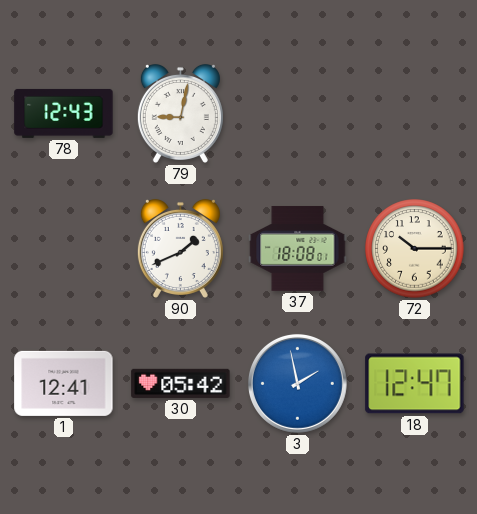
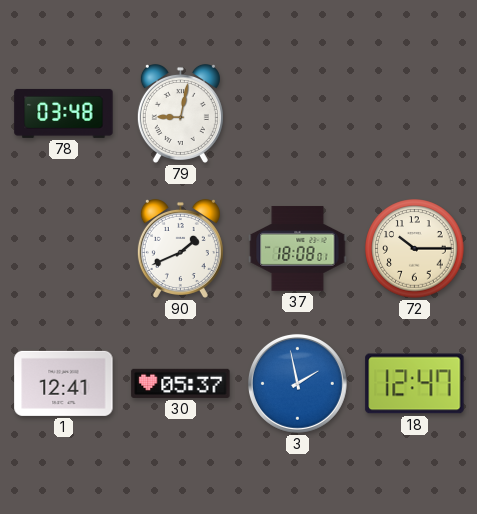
78: 12:43 -> 03:48 (64, 113)
30: 05:42 -> 05:37 (181, 383)
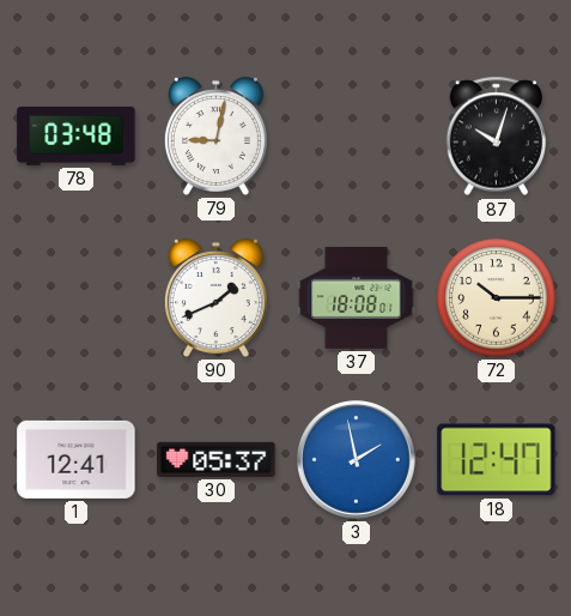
87: none -> 10:03 (497, 137)
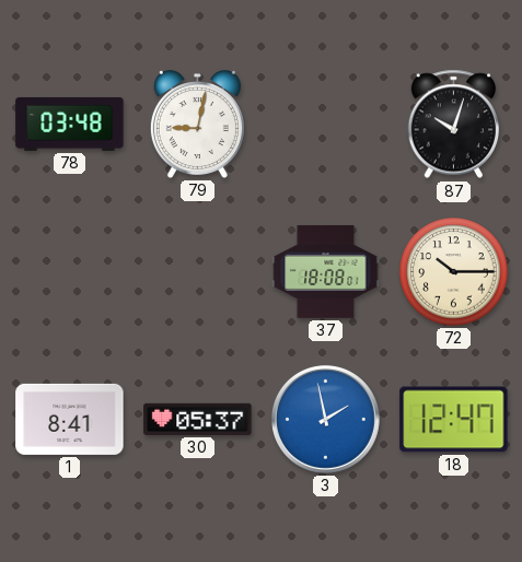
90: 1:41 -> none (215, 297)
1: 12:41 -> 8:41 (70, 419)
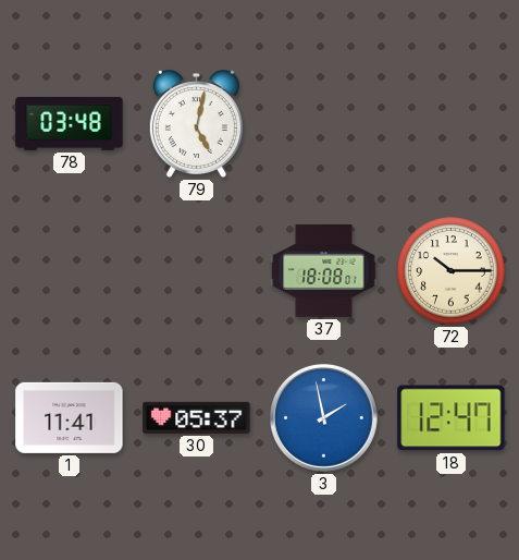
79: 9:02 -> 5:02 (196, 123)
87: 10:03 -> none (454, 125)
1: 8:41 -> 11:41 (70, 417)
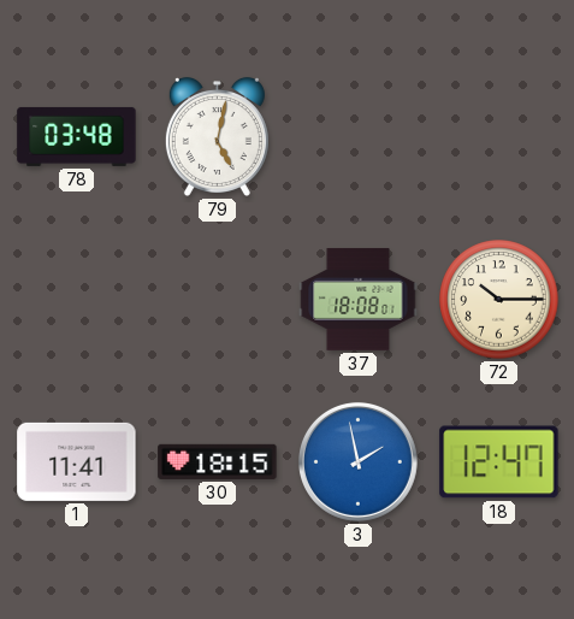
30: 05:37 -> 18:15 (218, 461)
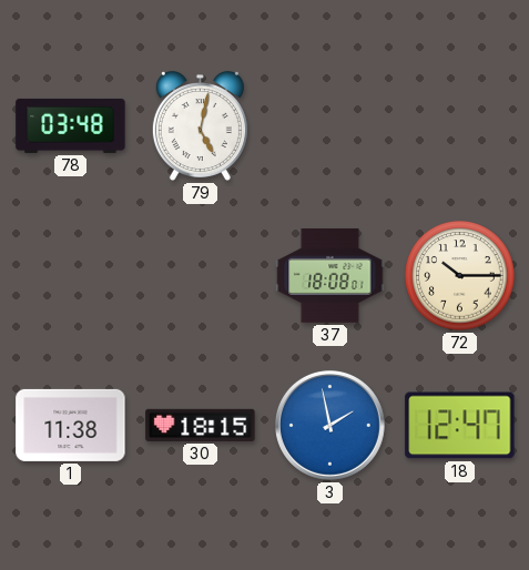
1: 11:41 -> 11:38 (71, 425)
